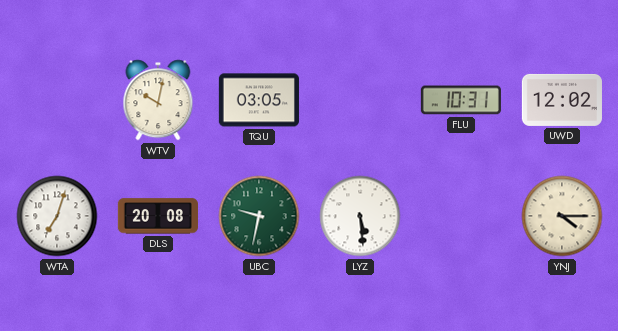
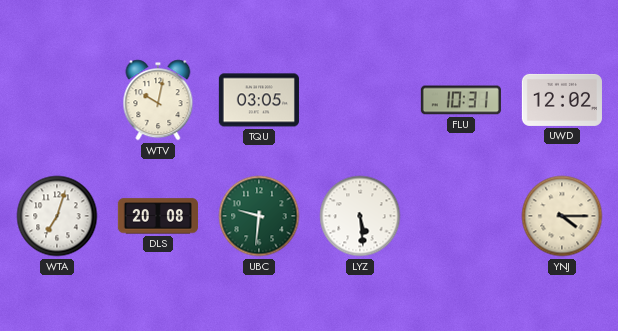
UBC: 9:32 -> 9:31 (259, 216)
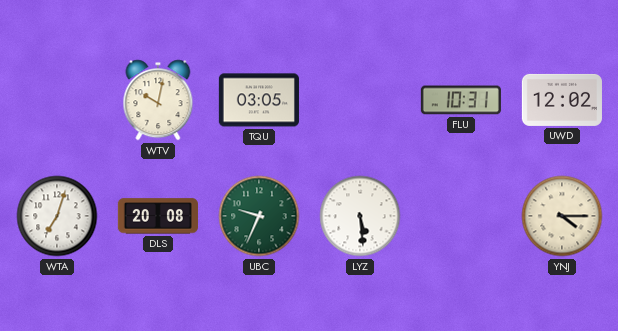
UBC: 9:31 -> 9:34 (259, 216)
